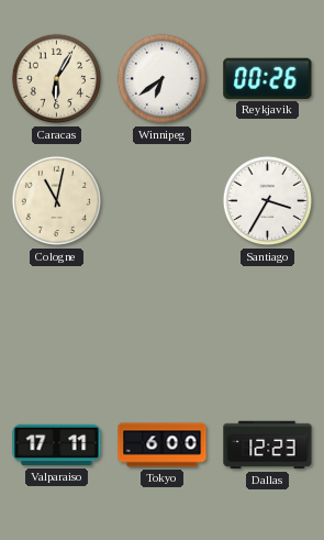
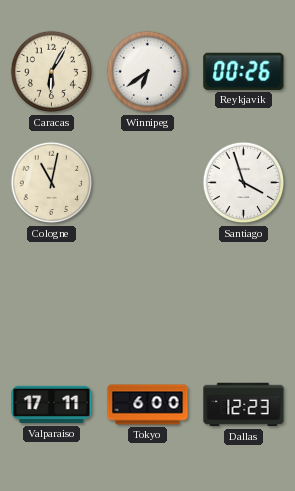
Santiago: 3:35 -> 3:57 (244, 183)
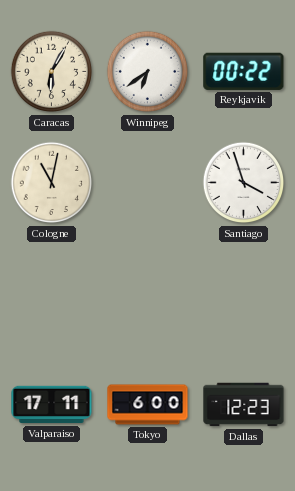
Reykjavik: 00:26 -> 00:22 (244, 71)
